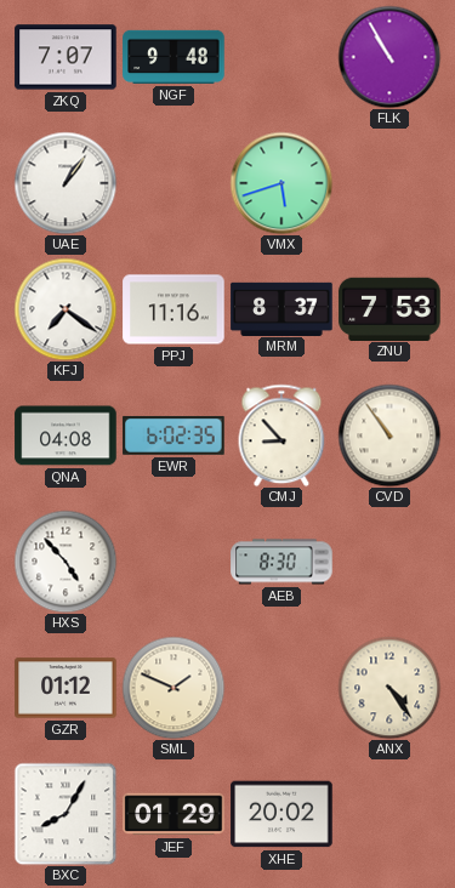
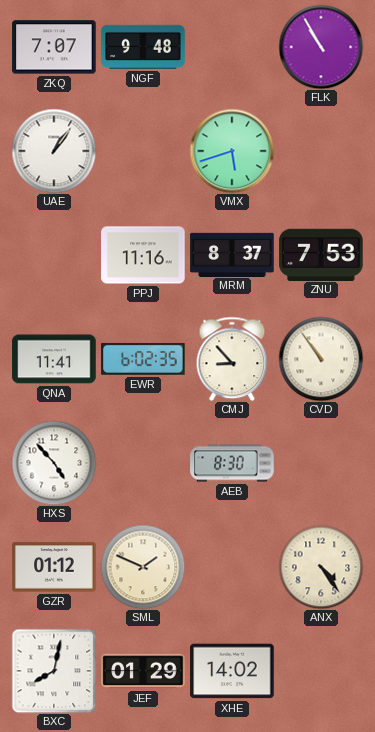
KFJ: 7:21 -> none (66, 309)
QNA: 04:08 -> 11:41 (54, 359)
BXC: 8:05 -> 8:02 (54, 671)
XHE: 20:02 -> 14:02 (232, 671)
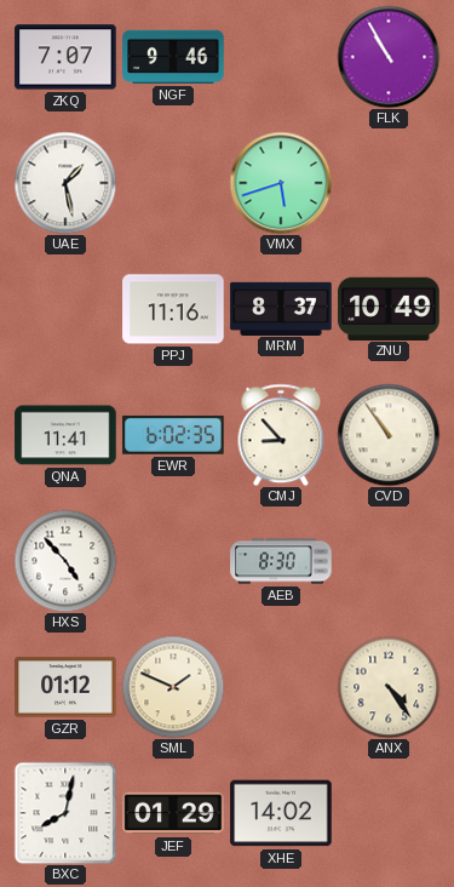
NGF: 9:48 -> 9:46 (173, 57)
UAE: 1:06 -> 1:28 (65, 183)
ZNU: 7:53 -> 10:49 (389, 308)
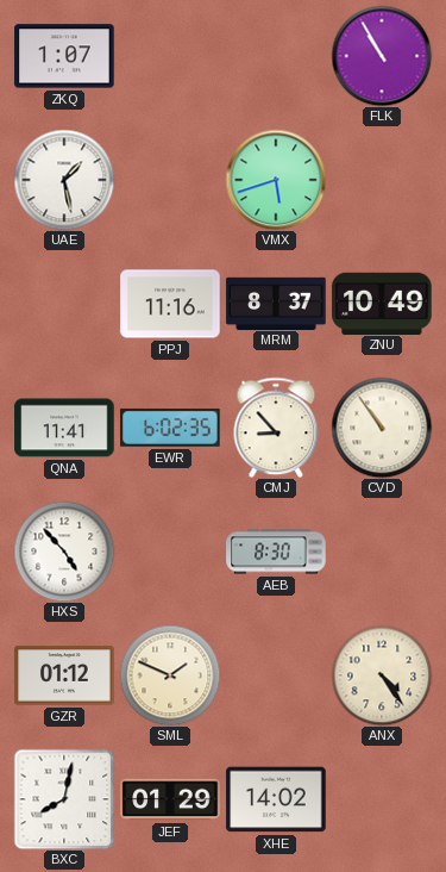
ZKQ: 7:07 -> 1:07 (64, 56)
NGF: 9:46 -> none (173, 57)
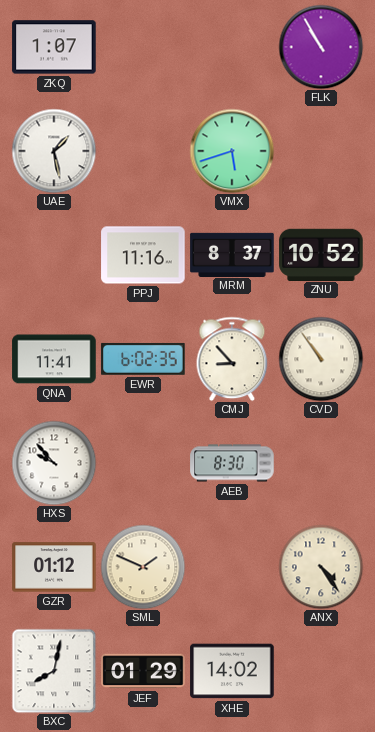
ZNU: 10:49 -> 10:52 (321, 254)
HXS: 4:53 -> 9:53 (54, 463)
